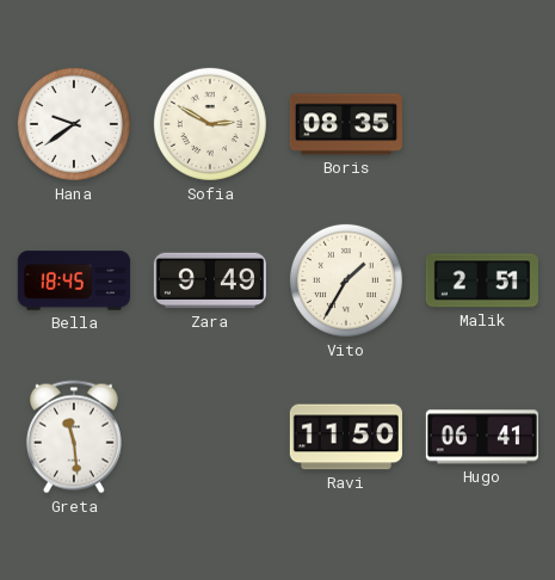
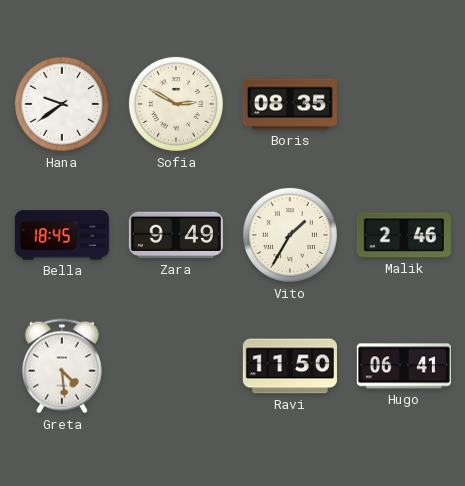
Malik: 2:51 -> 2:46 (404, 235)
Greta: 11:29 -> 4:29 (62, 366)
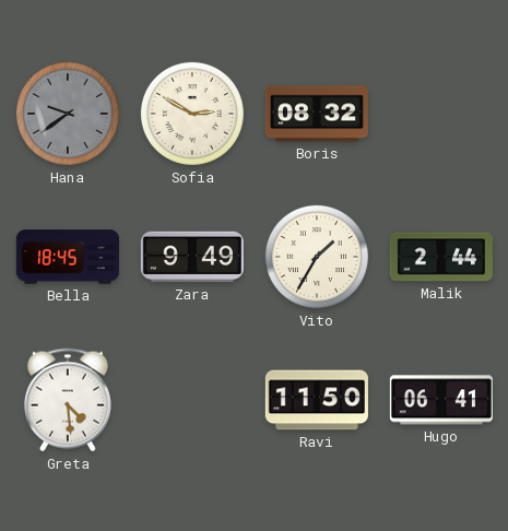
Hana dial: white -> grey (68, 114)
Boris: 08:35 -> 08:32 (317, 114)
Malik: 2:46 -> 2:44 (441, 257)
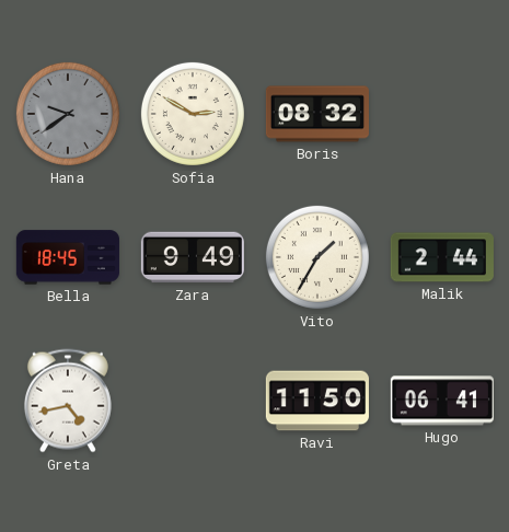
Greta: 4:29 -> 4:43 (68, 401)
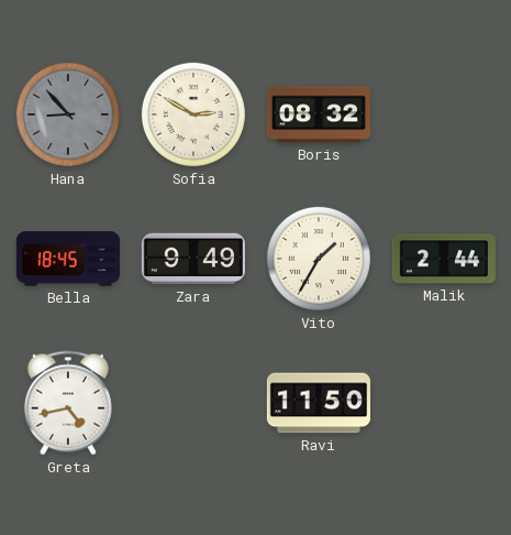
Hana: 9:39 -> 8:53 (68, 114)
Hugo: 06:41 -> none (442, 401)
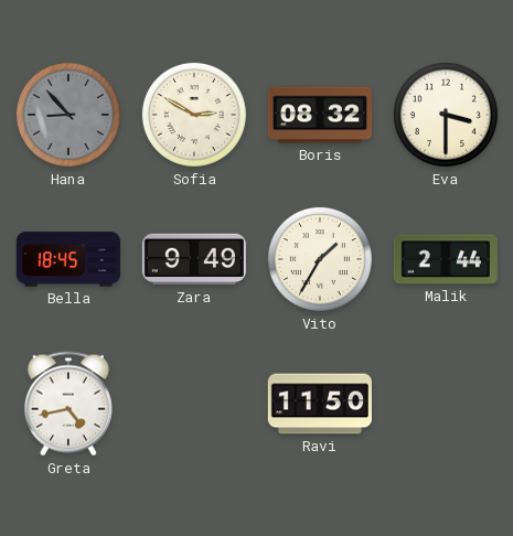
Eva: none -> 3:30 (446, 115)
